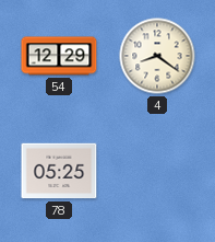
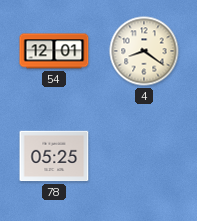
54: 12:29 -> 12:01 (54, 51)
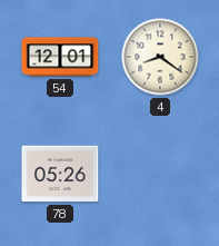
78: 05:25 -> 05:26 (60, 174)
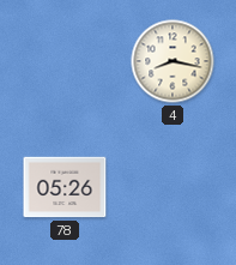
54: 12:01 -> none (60, 57)
4: 8:21 -> 8:17 (173, 61)
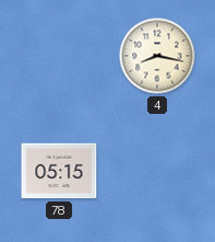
78: 05:26 -> 05:15 (59, 171)
